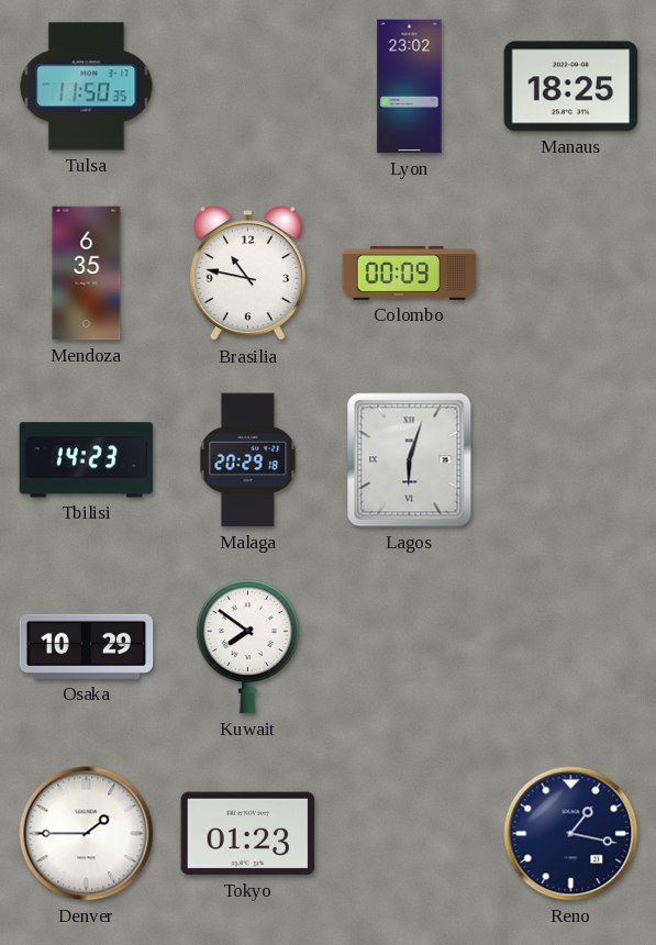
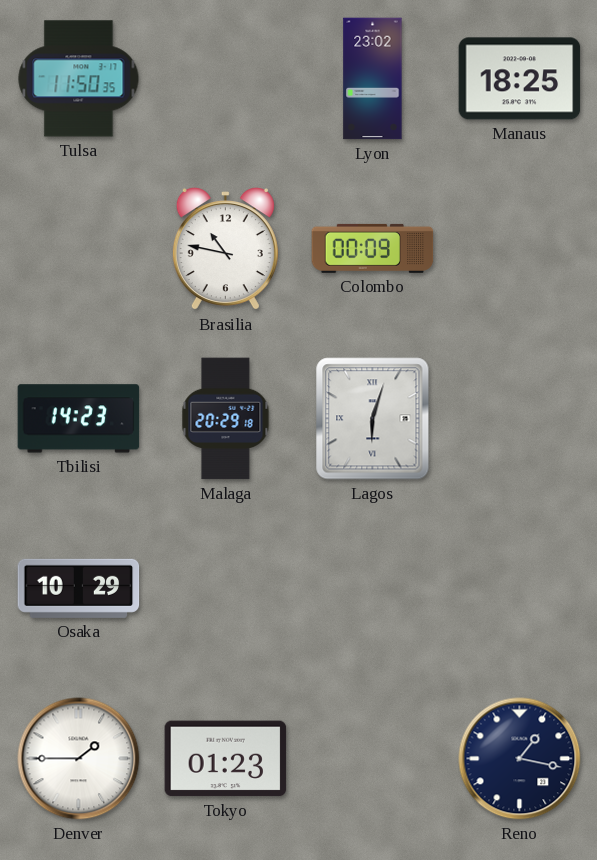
Mendoza: 6:35 -> none (87, 274)
Kuwait: 7:51 -> none (247, 647)
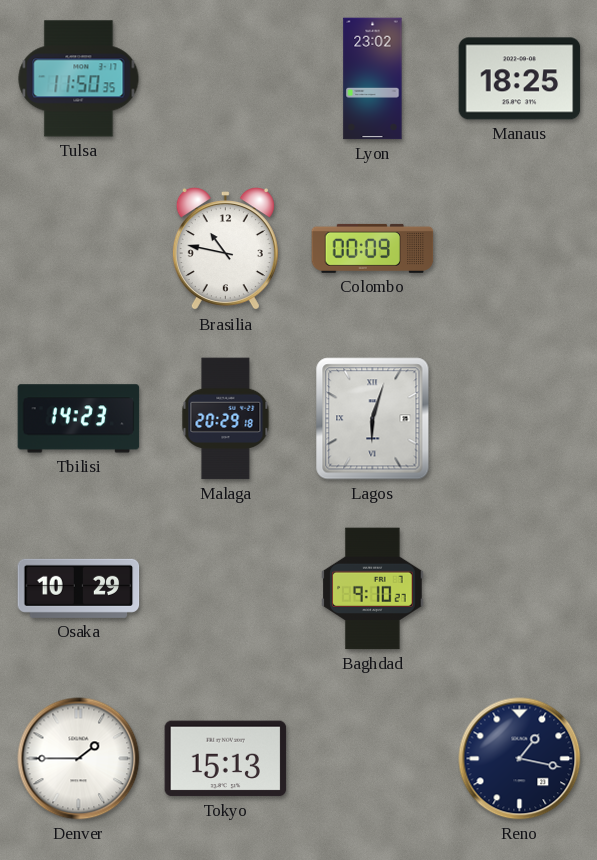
Baghdad: none -> 9:10 (373, 589)
Tokyo: 01:23 -> 15:13 (226, 759)
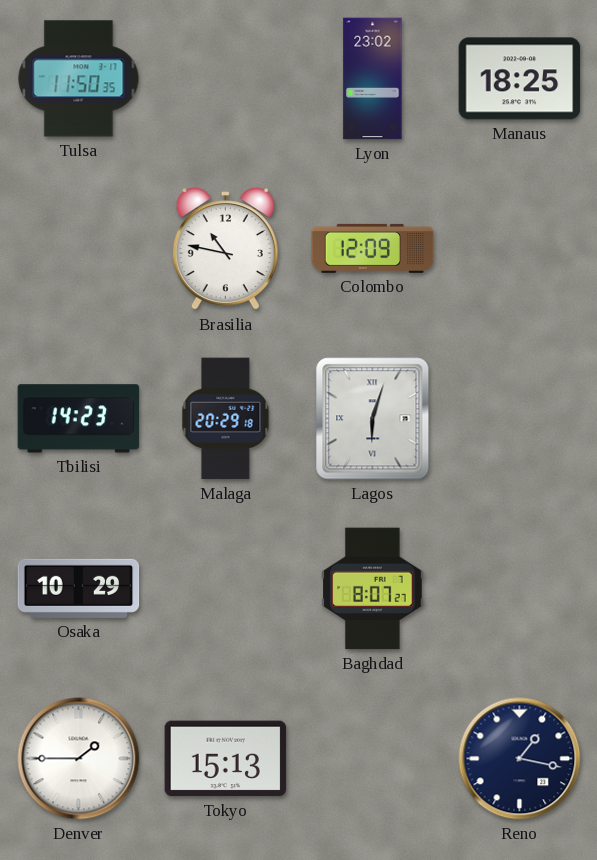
Colombo: 00:09 -> 12:09 (373, 248)
Baghdad: 9:10 -> 8:07 (373, 589)
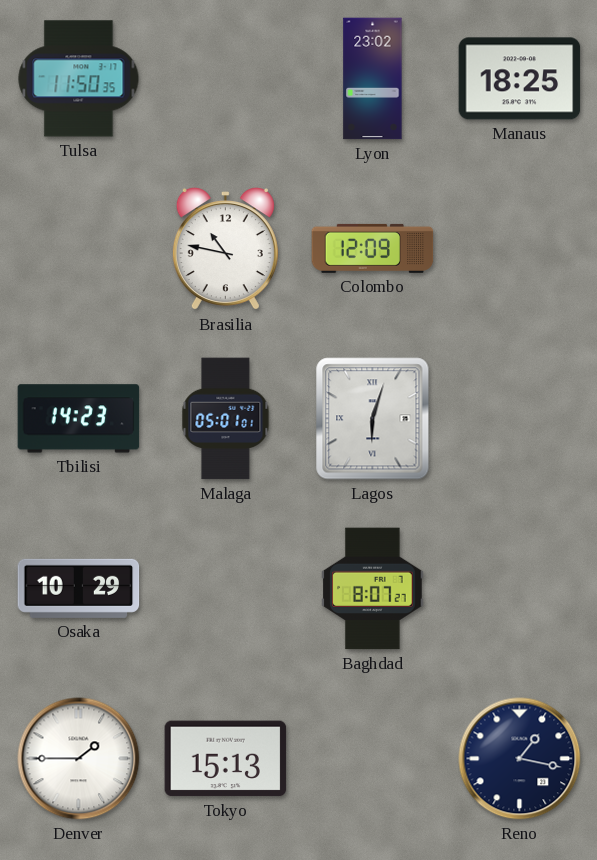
Malaga: 20:29 -> 05:01 (226, 419)
